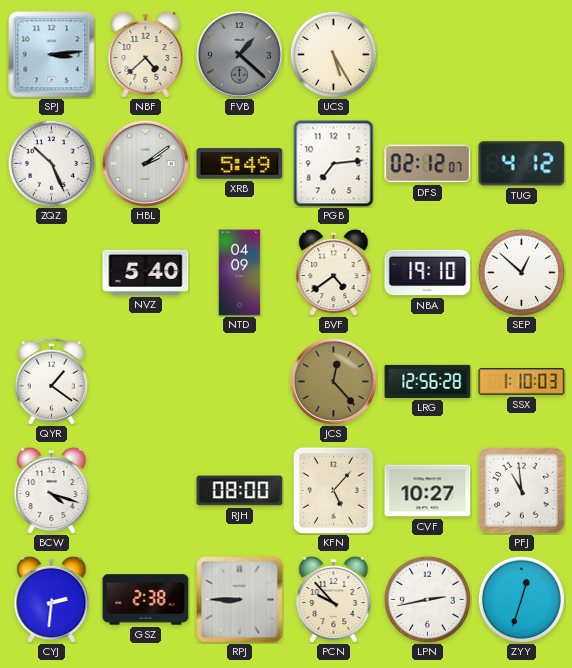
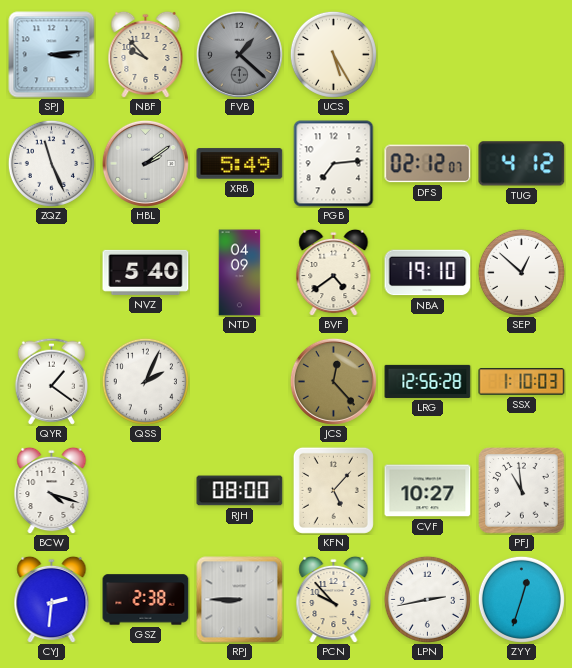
NBF: 4:38 -> 9:53 (146, 54)
ZQZ: 10:26 -> 11:26 (51, 163)
QSS: none -> 2:04 (145, 381)
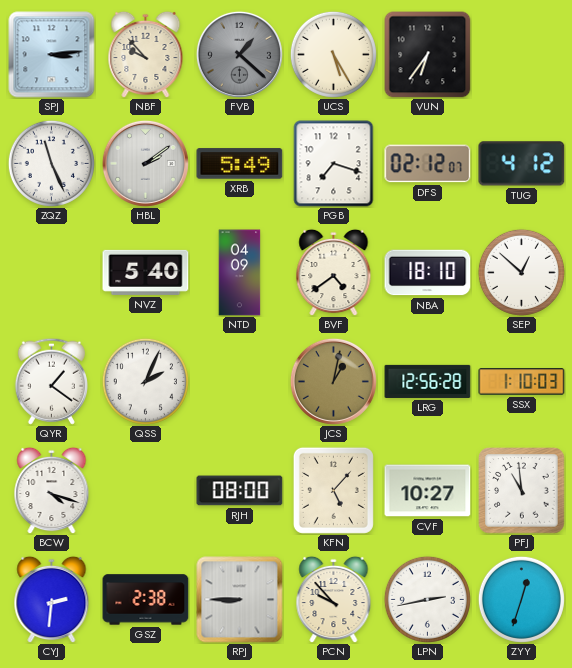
VUN: none -> 6:36 (428, 55)
PGB: 7:14 -> 7:18 (334, 164)
NBA: 19:10 -> 18:10 (428, 273)
JCS: 12:23 -> 1:02 (333, 381)
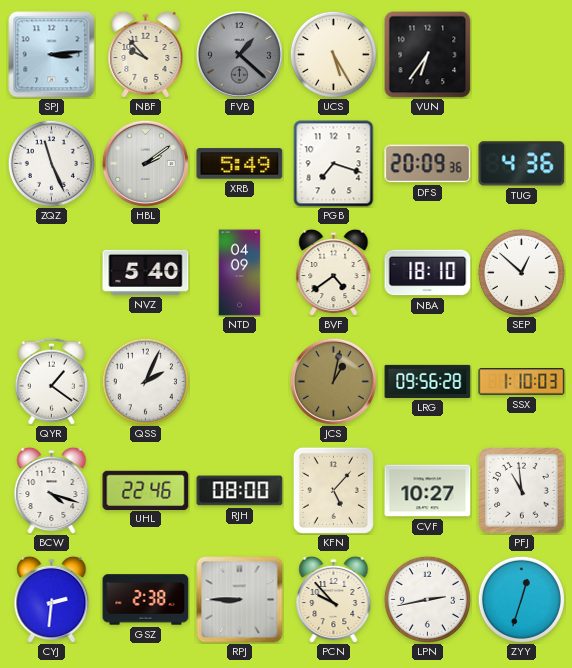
DFS: 02:12 -> 20:09 (428, 164)
TUG: 4:12 -> 4:36 (522, 164)
LRG: 12:56 -> 09:56 (428, 381)
UHL: none -> 22:46 (146, 490)
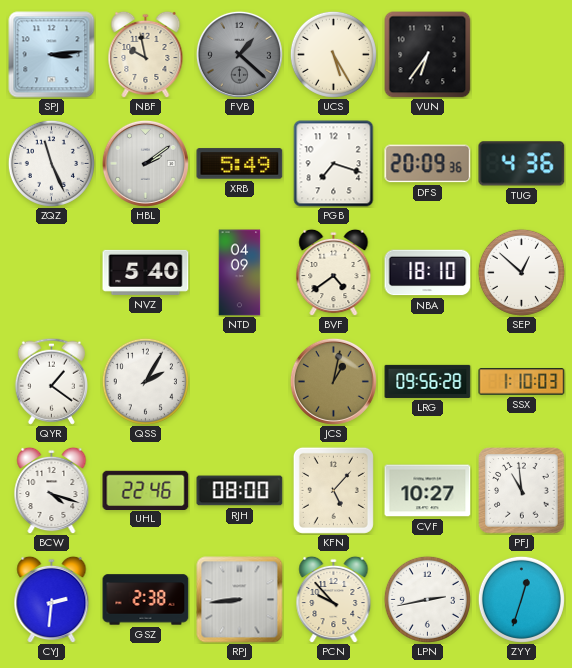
NBF: 9:53 -> 9:58 (146, 54)
QSS: 2:04 -> 2:05 (145, 381)
RPJ: 8:45 -> 8:44 (240, 600)
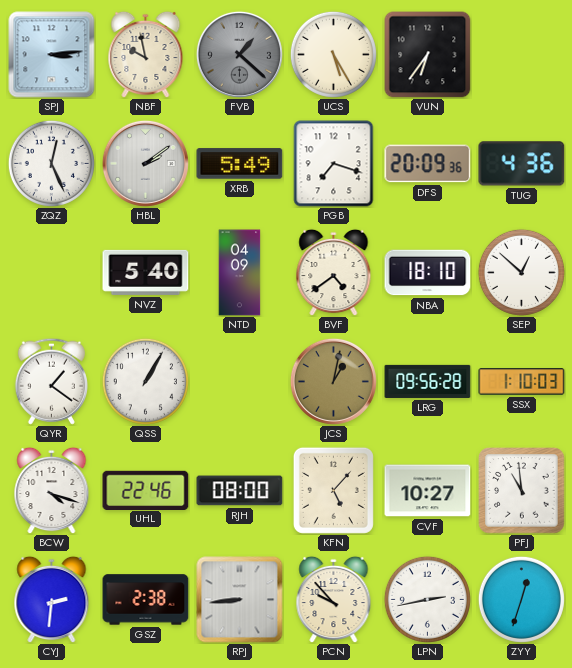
ZQZ: 11:26 -> 12:26 (51, 163)
QSS: 2:05 -> 1:05 (145, 381)
